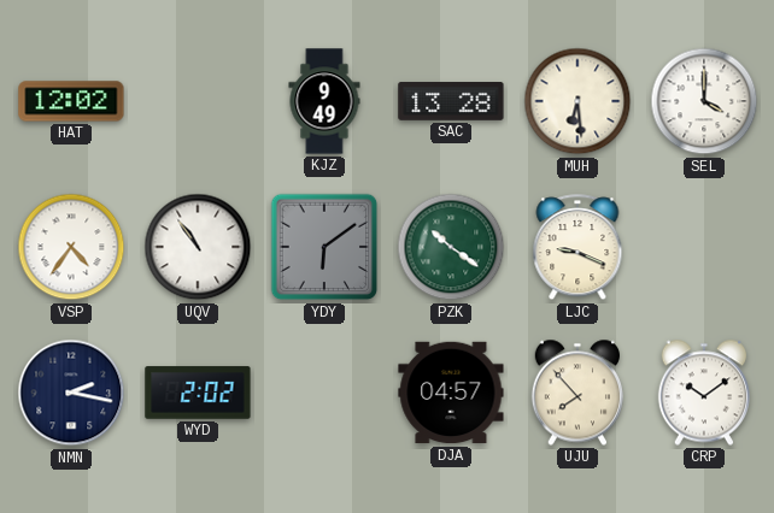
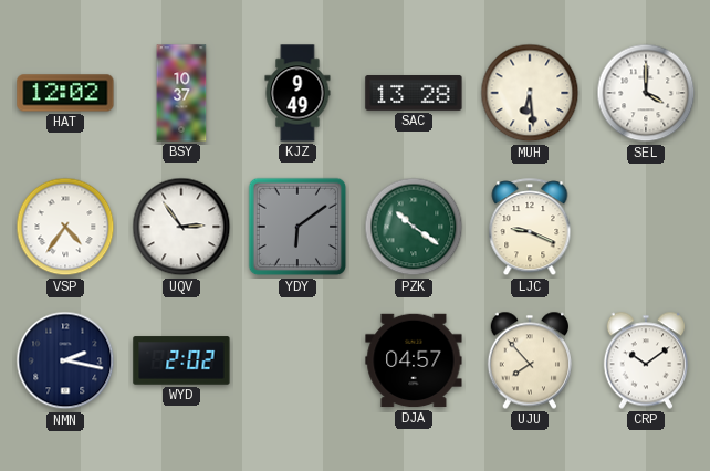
BSY: none -> 10:37 (181, 93)
UQV: 10:54 -> 2:54 (181, 227)
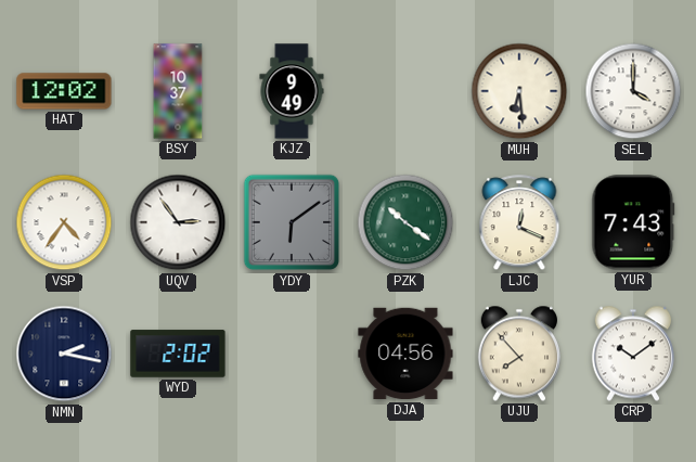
SAC: 13:28 -> none (414, 94)
LJC: 9:19 -> 12:19 (519, 223)
YUR: none -> 7:43 (633, 222)
DJA: 04:57 -> 04:56 (405, 354)
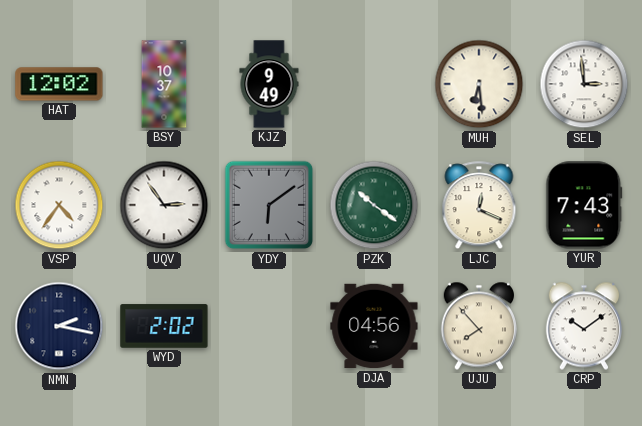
SEL: 4:00 -> 2:59 (584, 84)
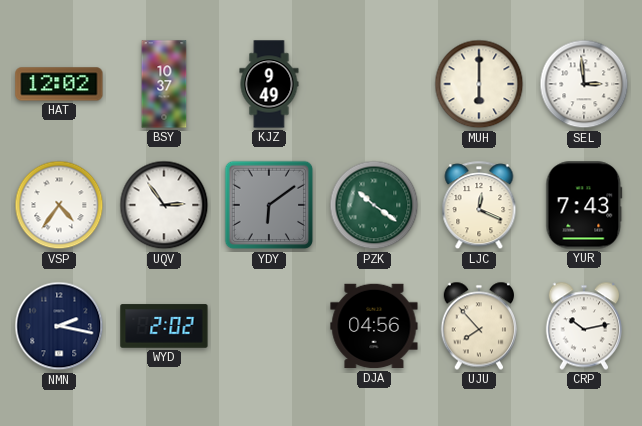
MUH: 6:29 -> 6:00 (479, 84)
CRP: 10:09 -> 10:13 (583, 326)
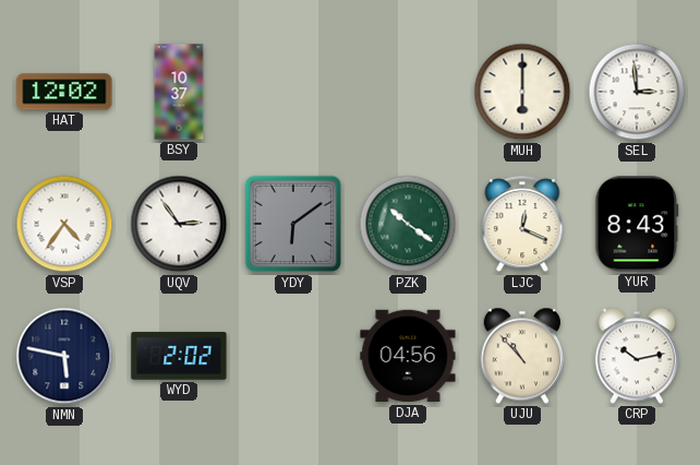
KJZ: 9:49 -> none (269, 84)
YUR: 7:43 -> 8:43 (637, 224)
NMN: 2:17 -> 5:47 (64, 356)
UJU: 7:53 -> 10:53 (521, 356)
